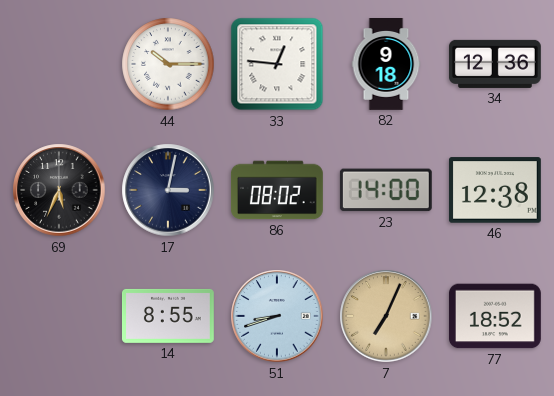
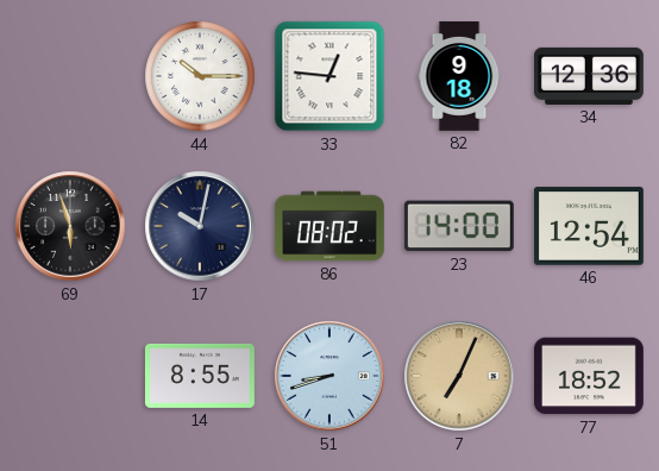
69: 5:34 -> 5:57 (70, 226)
17: 3:02 -> 10:02 (200, 226)
46: 12:38 -> 12:54 (589, 226)
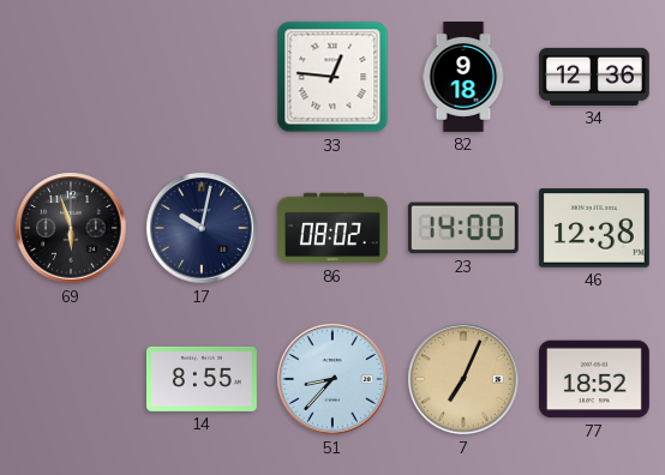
44: 10:15 -> none (200, 76)
46: 12:54 -> 12:38 (594, 228)
51: 8:42 -> 8:37 (332, 379)
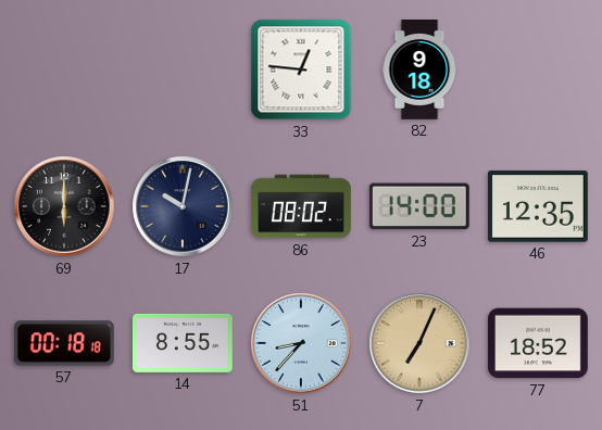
34: 12:36 -> none (594, 77)
69: 5:57 -> 6:00 (64, 206)
46: 12:38 -> 12:35 (538, 206)
57: none -> 00:18 (64, 343)
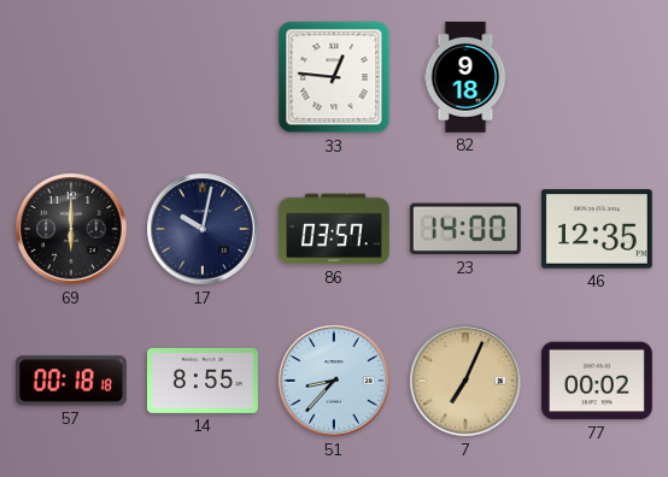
86: 08:02 -> 03:57 (334, 229)
77: 18:52 -> 00:02 (597, 381)
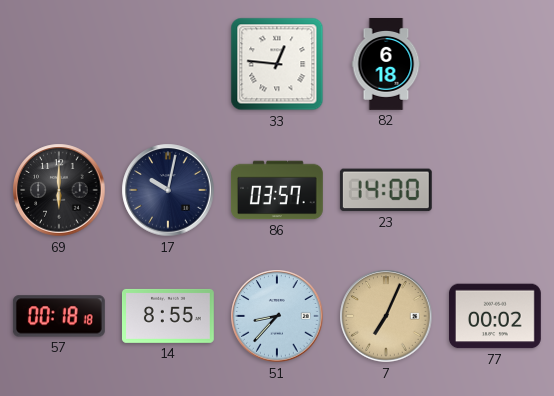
82: 9:18 -> 6:18 (386, 65)
46: 12:35 -> none (597, 229)
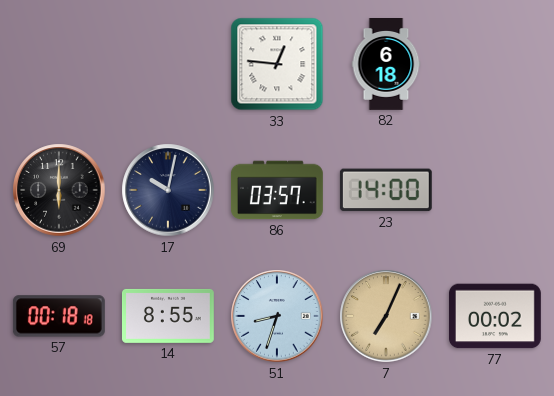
51: 8:37 -> 8:33 (277, 316)
